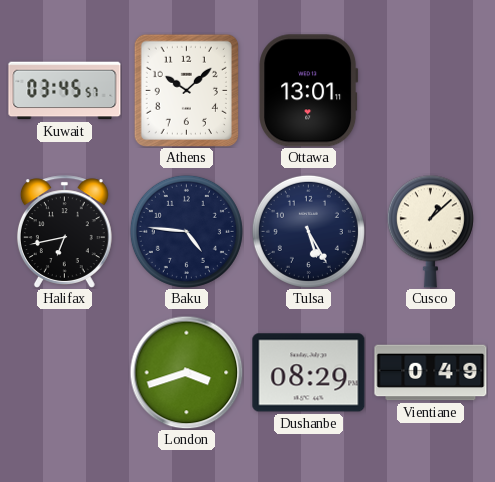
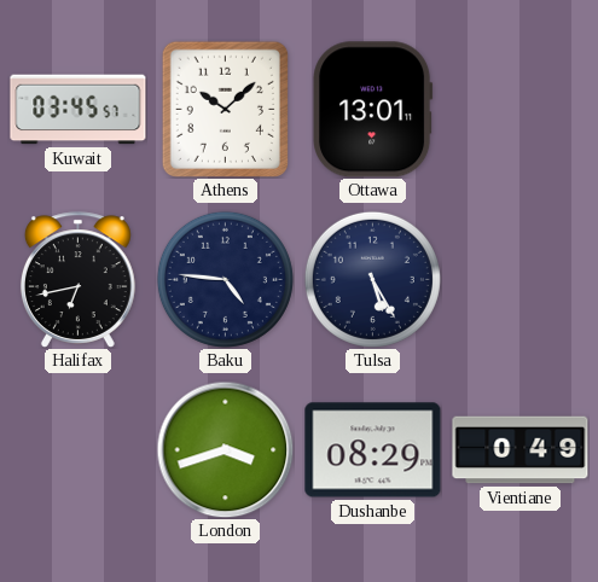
Cusco: 1:08 -> none (430, 231)
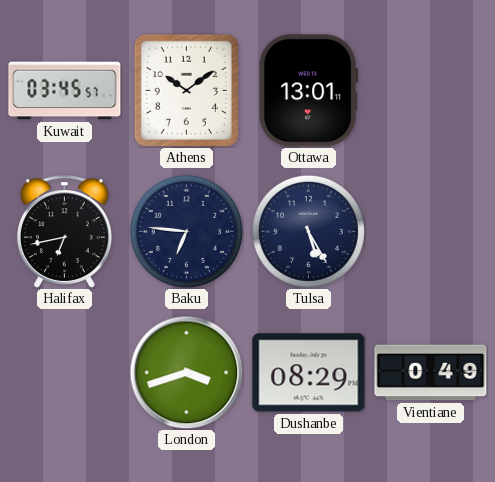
Athens: 10:08 -> 10:09 (186, 90)
Baku: 4:46 -> 6:46 (186, 231)
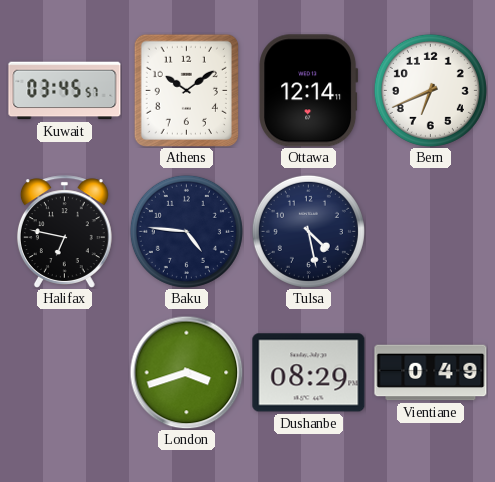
Ottawa: 13:01 -> 12:14 (309, 91)
Bern: none -> 6:41 (430, 90)
Halifax: 6:43 -> 6:47 (64, 232)
Baku: 6:46 -> 4:46 (186, 231)
Tulsa: 5:25 -> 4:28 (308, 231)
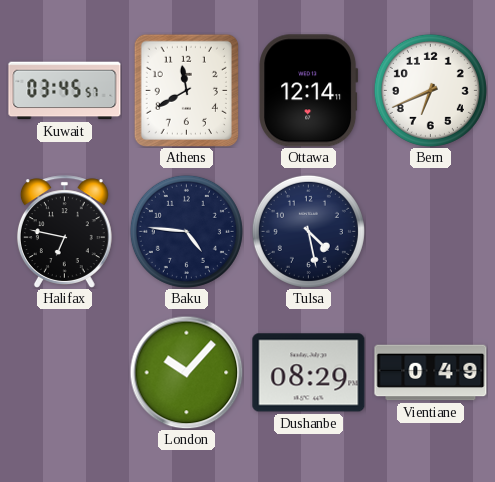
Athens: 10:09 -> 11:40 (186, 90)
London: 3:42 -> 10:07 (186, 372)
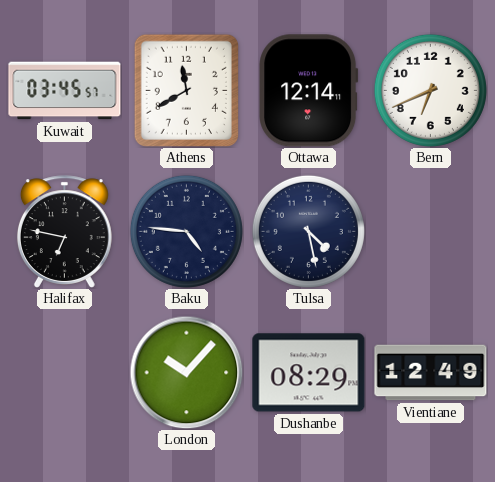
Vientiane: 0:49 -> 12:49 (431, 373)
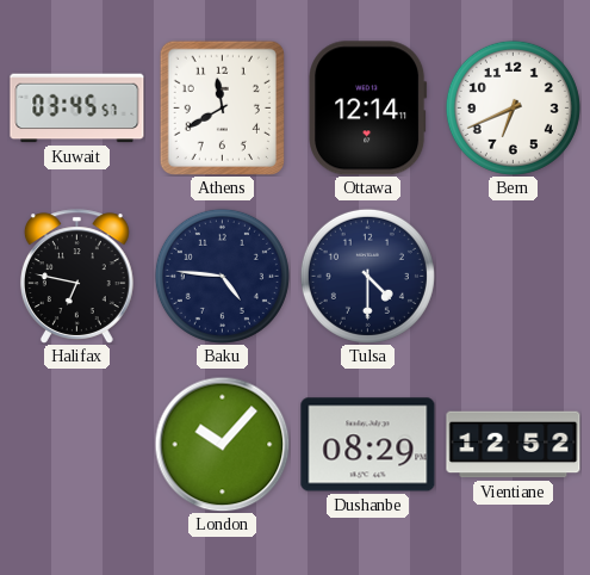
Tulsa: 4:28 -> 4:30 (367, 276)
Vientiane: 12:49 -> 12:52 (514, 445)
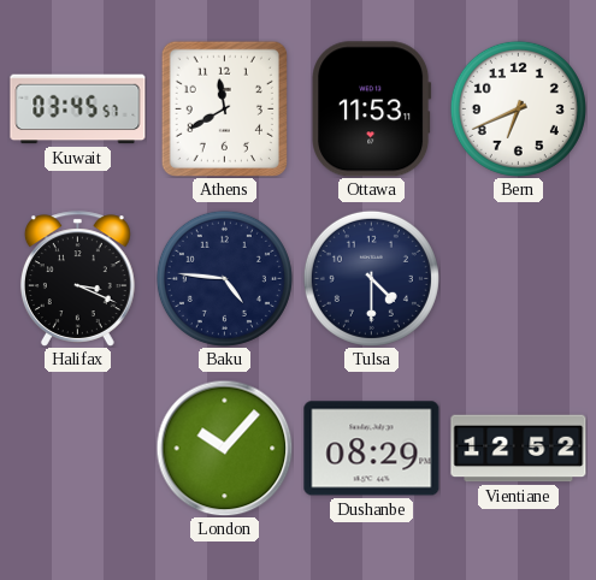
Ottawa: 12:14 -> 11:53 (372, 110)
Halifax: 6:47 -> 3:19 (77, 279)
